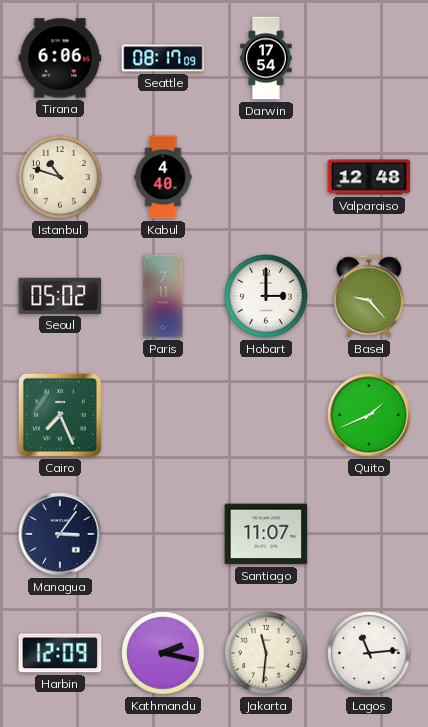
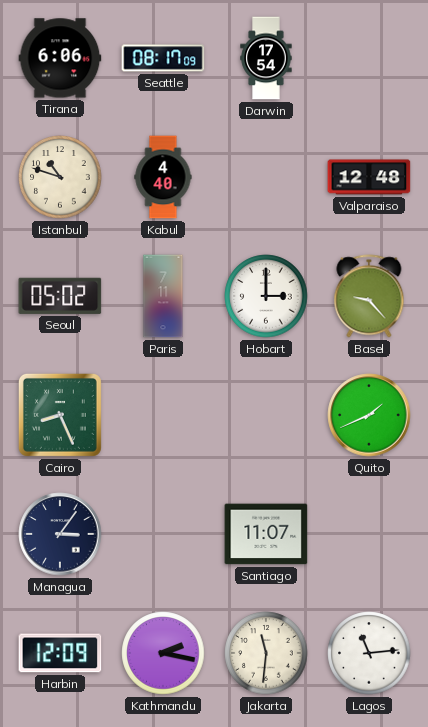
Cairo: 7:26 -> 8:26 (60, 415)
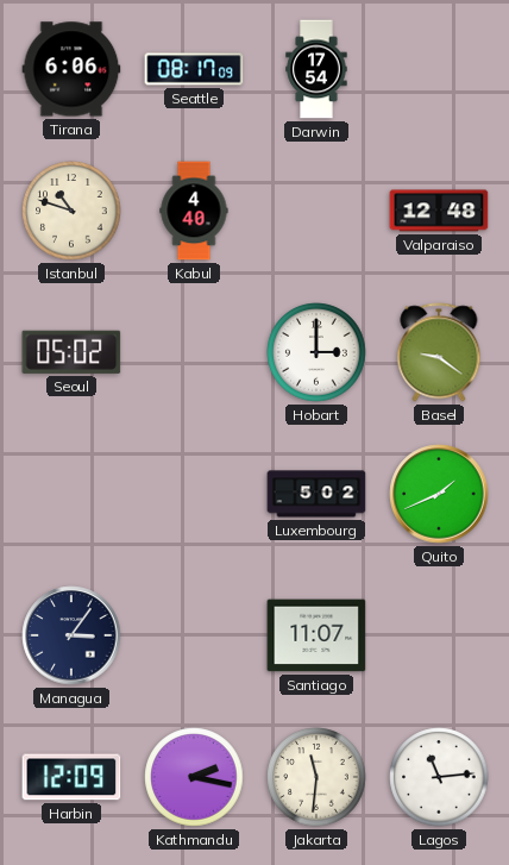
Paris: 7:11 -> none (163, 296)
Basel: 9:23 -> 9:21 (439, 352)
Cairo: 8:26 -> none (60, 415)
Luxembourg: none -> 5:02 (316, 494)
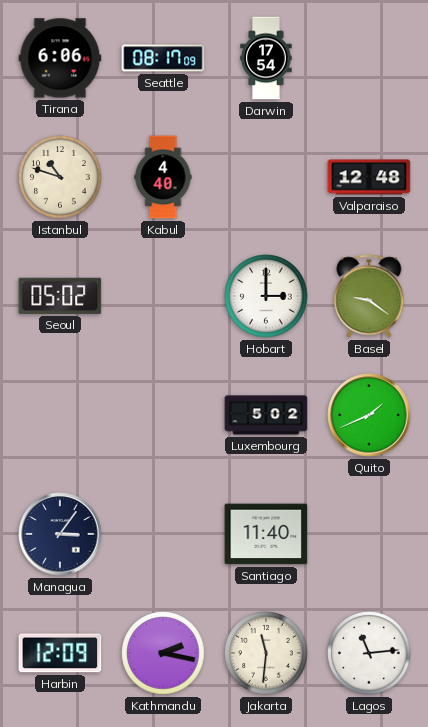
Santiago: 11:07 -> 11:40 (266, 534)
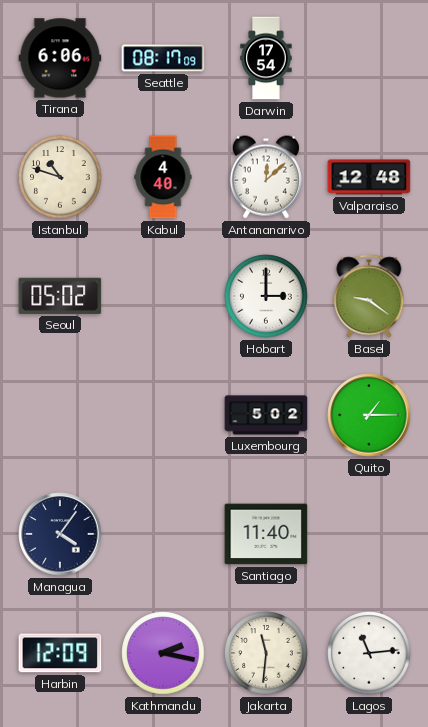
Antananarivo: none -> 12:08 (266, 177)
Quito: 1:41 -> 1:15 (369, 415)
Managua: 3:06 -> 4:06 (60, 534)
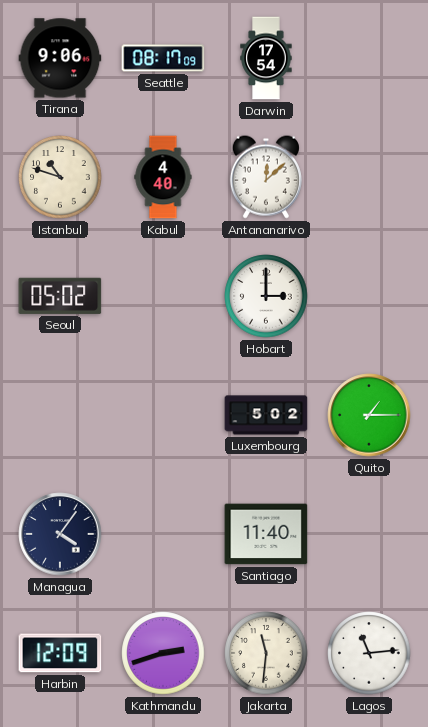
Tirana: 6:06 -> 9:06 (60, 58)
Valparaiso: 12:48 -> none (369, 177)
Basel: 9:21 -> none (369, 296)
Kathmandu: 2:17 -> 2:42 (163, 653)
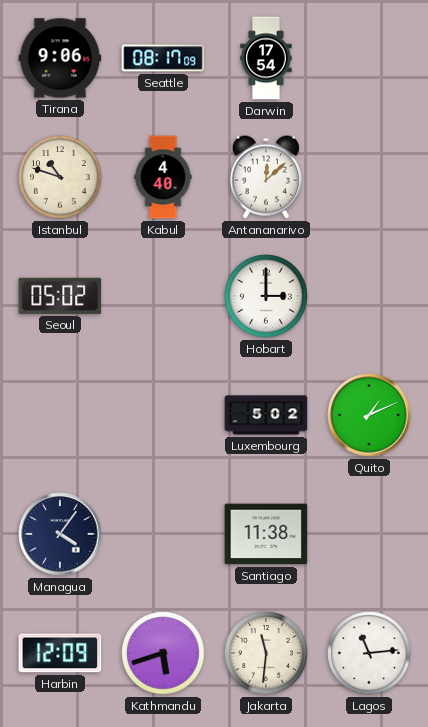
Quito: 1:15 -> 1:11 (369, 415)
Santiago: 11:40 -> 11:38 (266, 534)
Kathmandu: 2:42 -> 5:42 (163, 653)
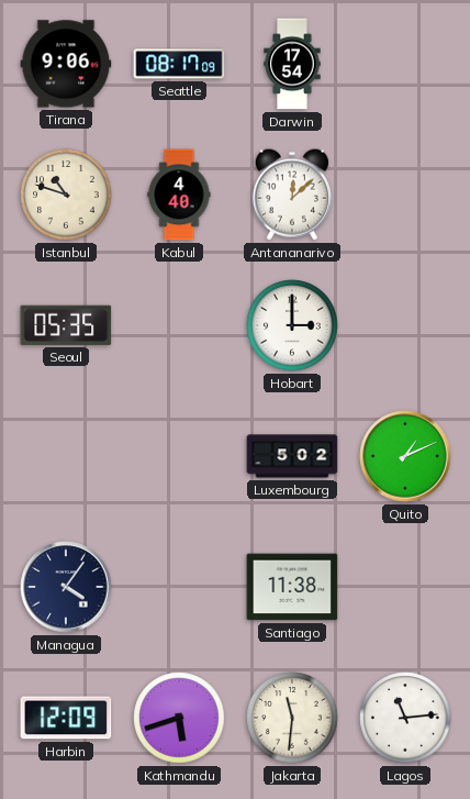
Seoul: 05:02 -> 05:35 (66, 325)
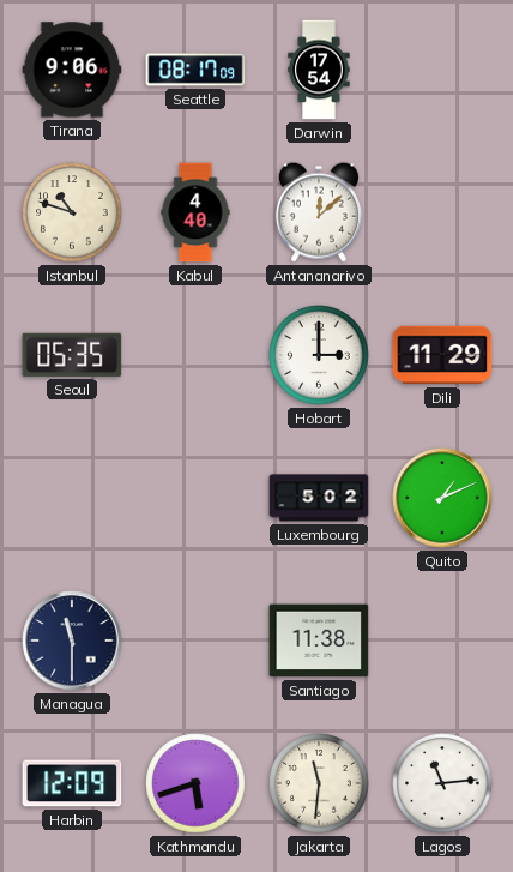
Dili: none -> 11:29 (442, 355)
Managua: 4:06 -> 11:30 (72, 641)
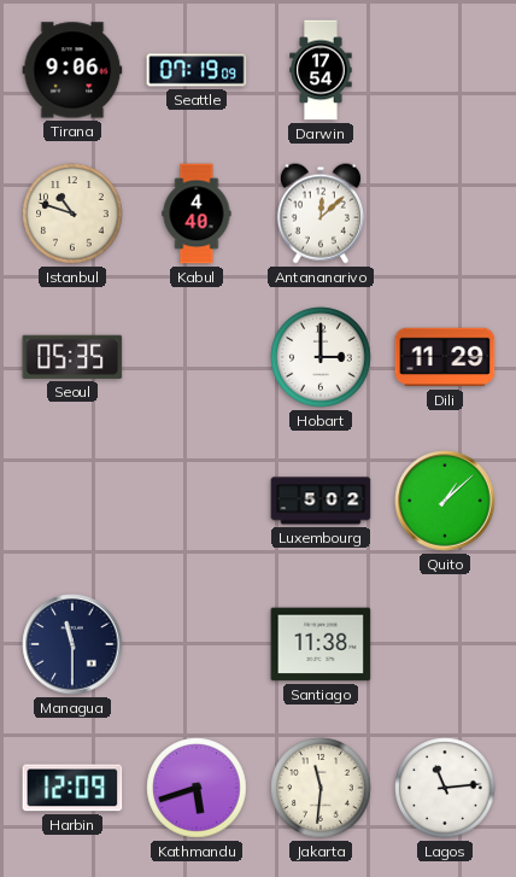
Seattle: 08:17 -> 07:19 (197, 70)
Quito: 1:11 -> 1:08 (445, 501)
